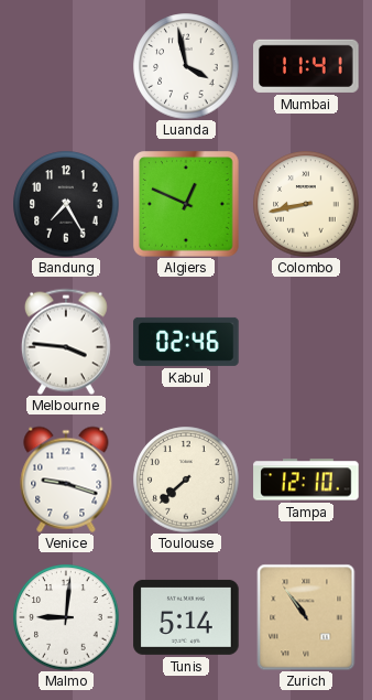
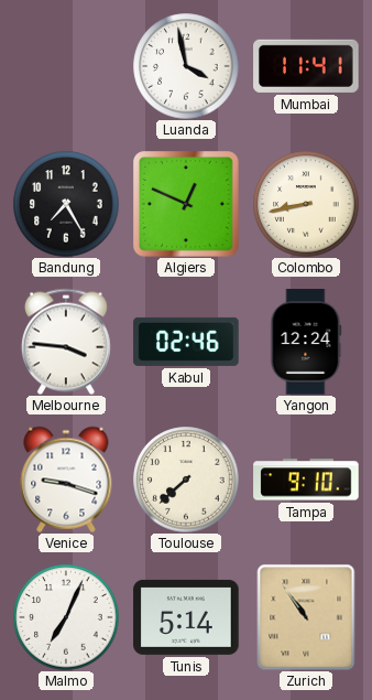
Yangon: none -> 12:24 (306, 342)
Tampa: 12:10 -> 9:10 (306, 480)
Malmo: 9:01 -> 7:04 (66, 617)
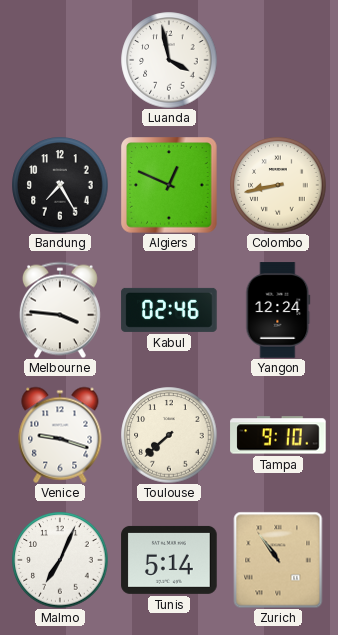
Mumbai: 11:41 -> none (306, 66)
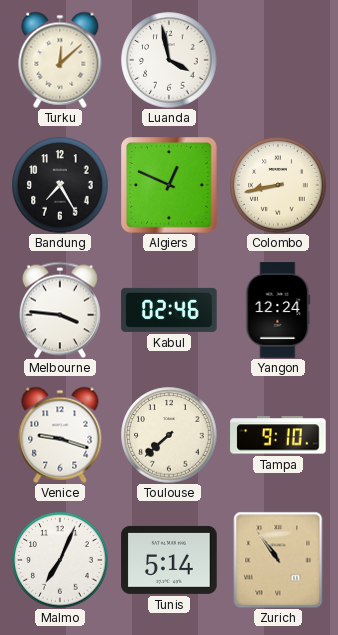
Turku: none -> 12:08 (60, 60)
